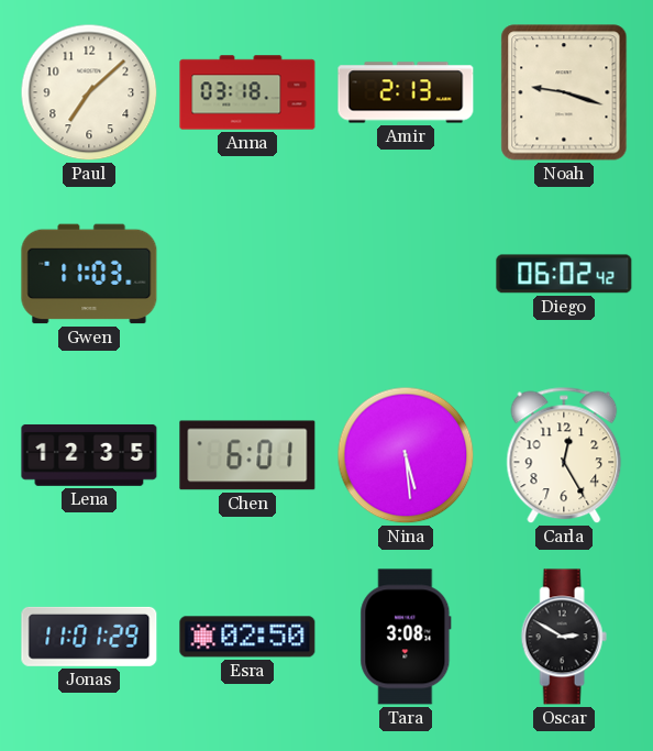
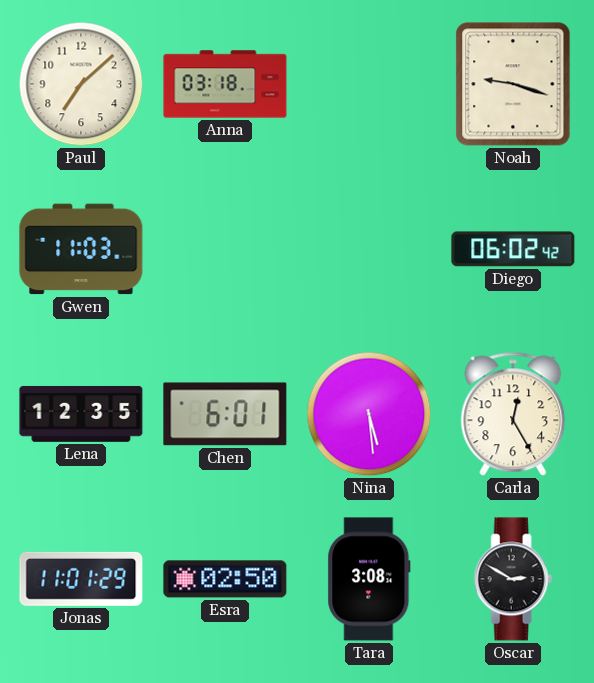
Amir: 2:13 -> none (406, 92)
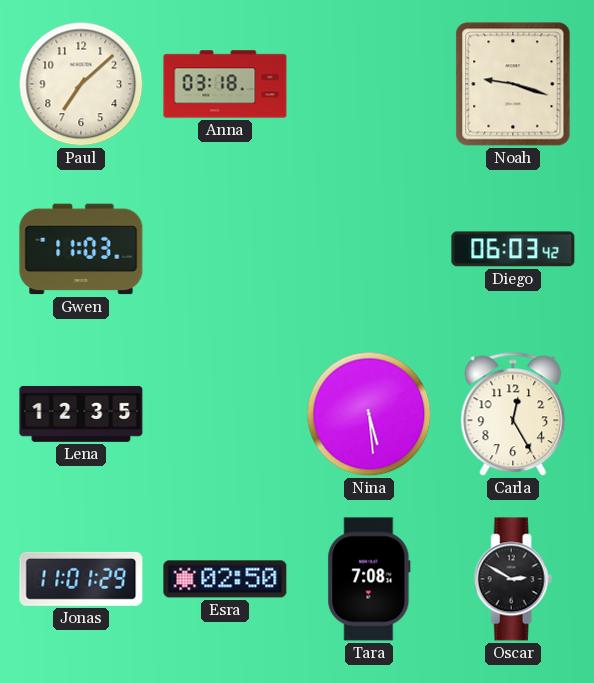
Diego: 06:02 -> 06:03 (513, 249)
Chen: 6:01 -> none (225, 414)
Tara: 3:08 -> 7:08 (369, 579)
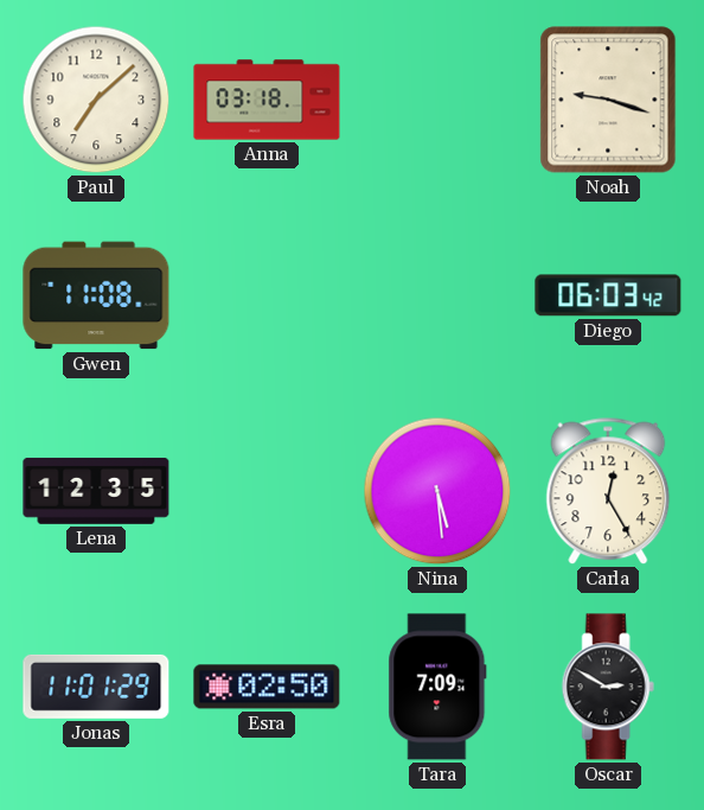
Gwen: 11:03 -> 11:08 (96, 295)
Tara: 7:08 -> 7:09 (437, 687)
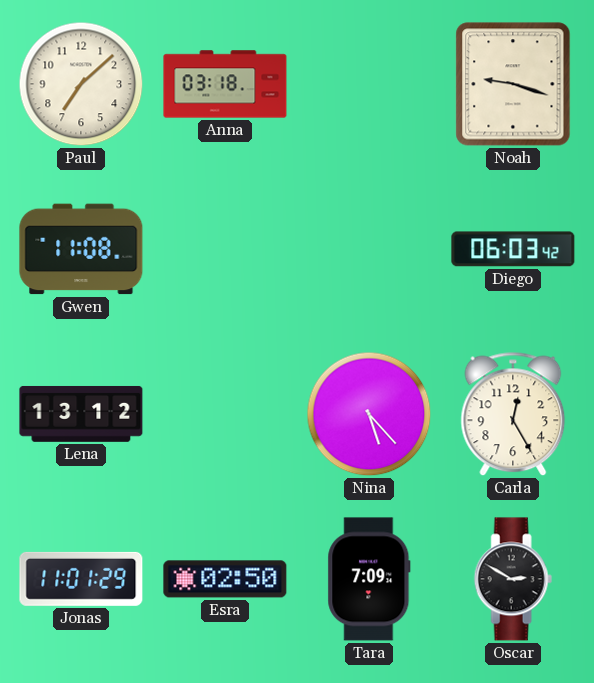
Lena: 12:35 -> 13:12 (81, 414)
Nina: 5:29 -> 5:23 (369, 414)
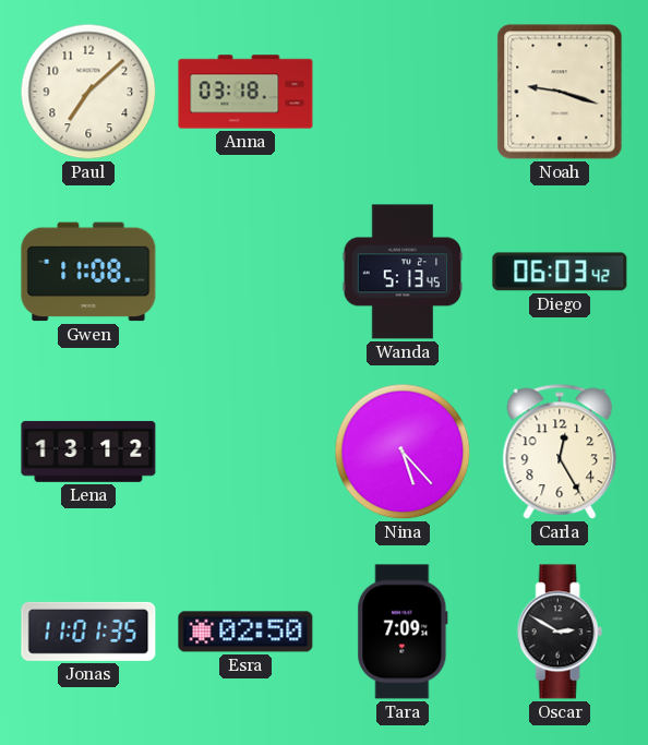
Wanda: none -> 5:13 (403, 272)
Jonas: 11:01:29 -> 11:01:35 (88, 632)
